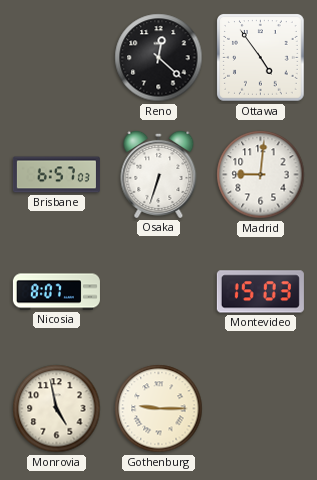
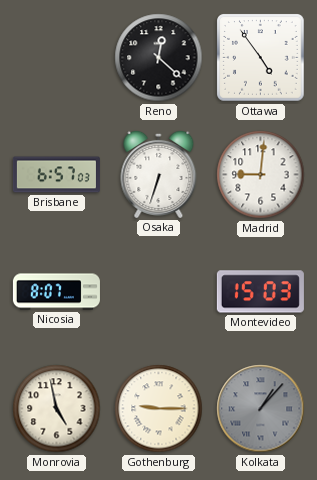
Kolkata: none -> 1:07 (261, 409)
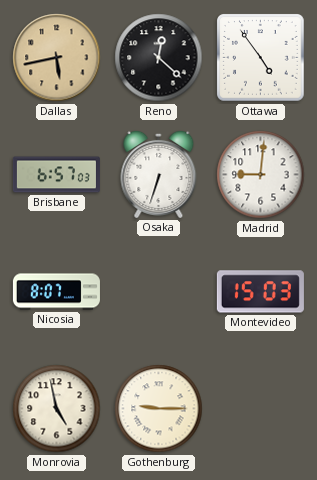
Dallas: none -> 5:43 (57, 58)
Kolkata: 1:07 -> none (261, 409)
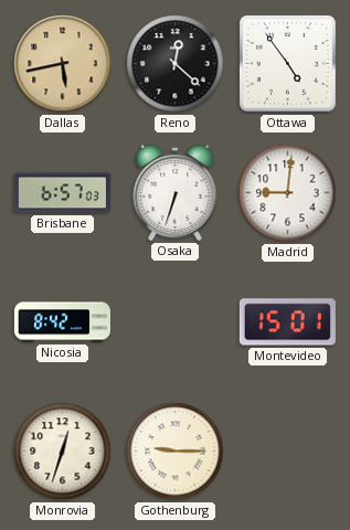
Nicosia: 8:07 -> 8:42 (62, 322)
Montevideo: 15:03 -> 15:01 (287, 322)
Monrovia: 4:58 -> 12:33 (63, 452)
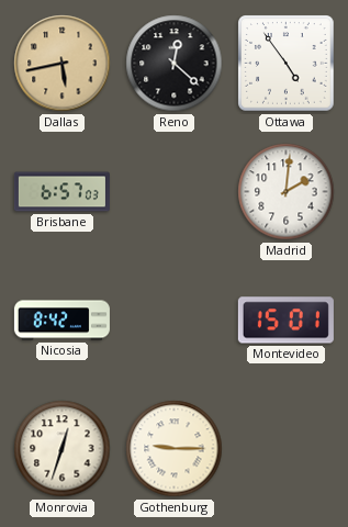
Osaka: 6:33 -> none (176, 192)
Madrid: 9:01 -> 2:01 (287, 192)
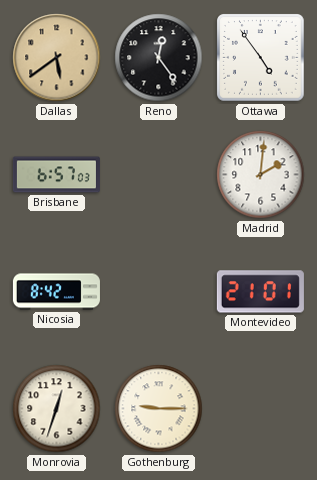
Dallas: 5:43 -> 5:39 (57, 58)
Reno: 12:22 -> 12:24 (159, 58)
Montevideo: 15:01 -> 21:01 (260, 292)
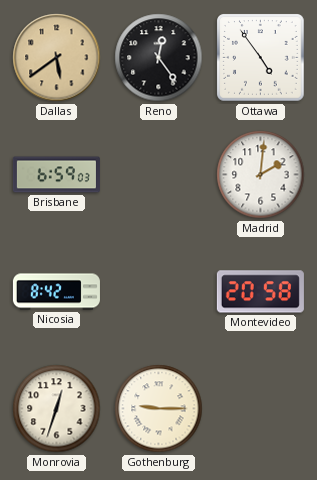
Brisbane: 6:57 -> 6:59 (56, 175)
Montevideo: 21:01 -> 20:58 (260, 292)
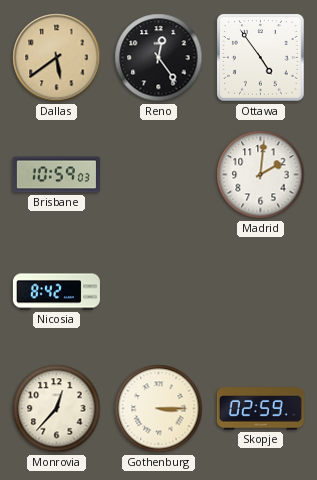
Brisbane: 6:59 -> 10:59 (56, 175)
Montevideo: 20:58 -> none (260, 292)
Monrovia: 12:33 -> 12:37 (57, 409)
Gothenburg: 9:15 -> 3:15 (159, 409)
Skopje: none -> 02:59 (260, 409)
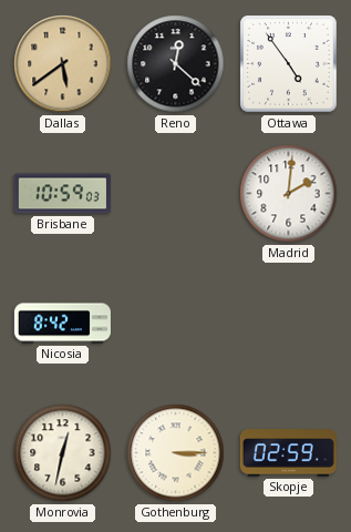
Reno: 12:24 -> 12:22 (176, 64)
Monrovia: 12:37 -> 12:32 (63, 453)
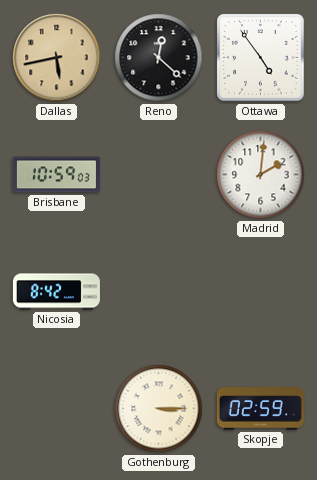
Dallas: 5:39 -> 5:43 (57, 58)
Monrovia: 12:32 -> none (63, 453)
